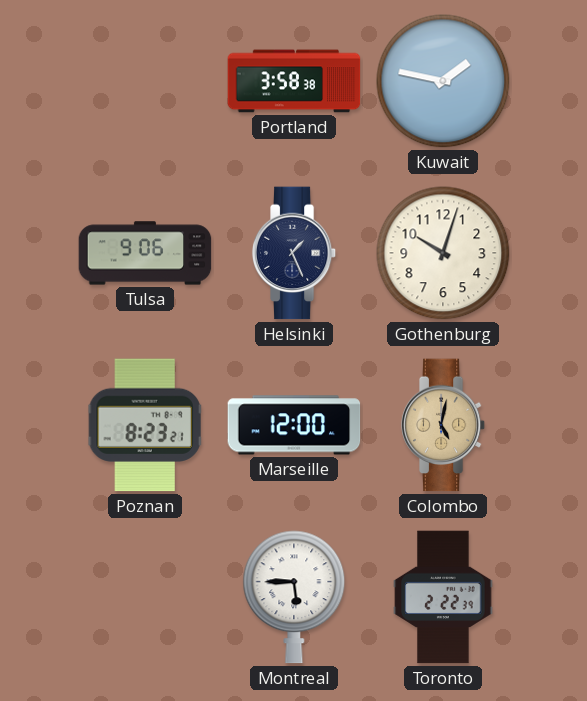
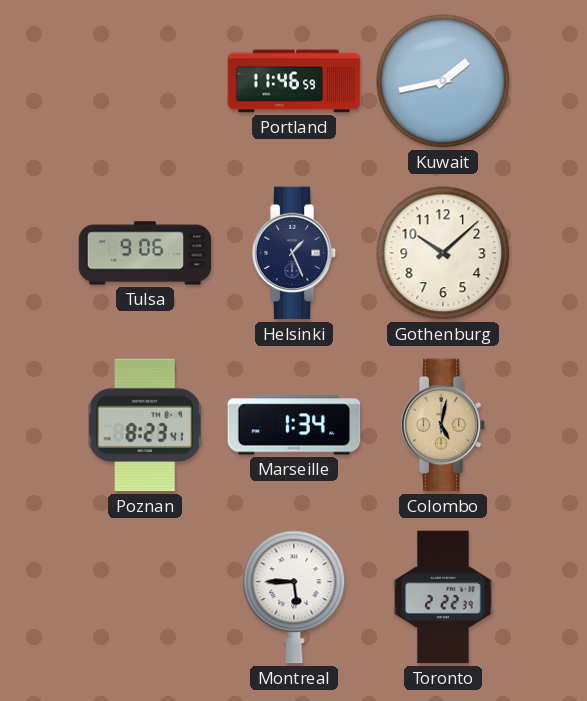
Portland: 3:58 -> 11:46 (294, 81)
Kuwait: 1:47 -> 1:43 (443, 81)
Gothenburg: 10:03 -> 10:08 (443, 253)
Poznan: 8:23:21 -> 8:23:41 (145, 425)
Marseille: 12:00 -> 1:34 (294, 425)
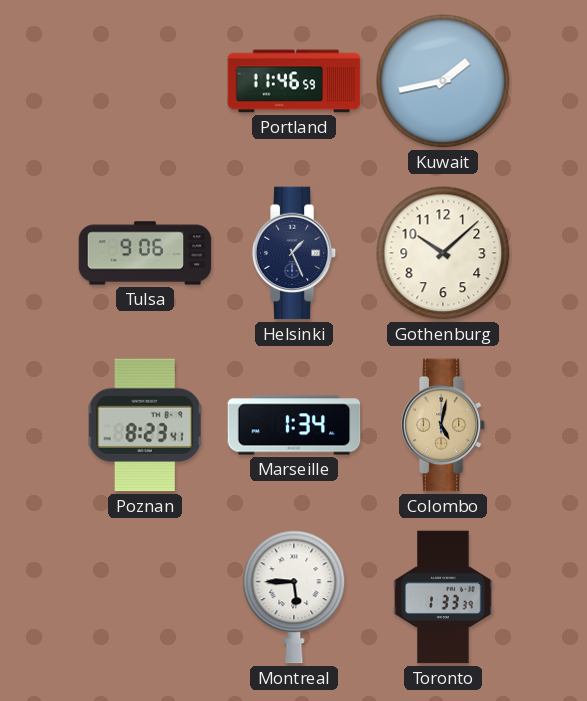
Toronto: 2:22 -> 1:33 (443, 597)
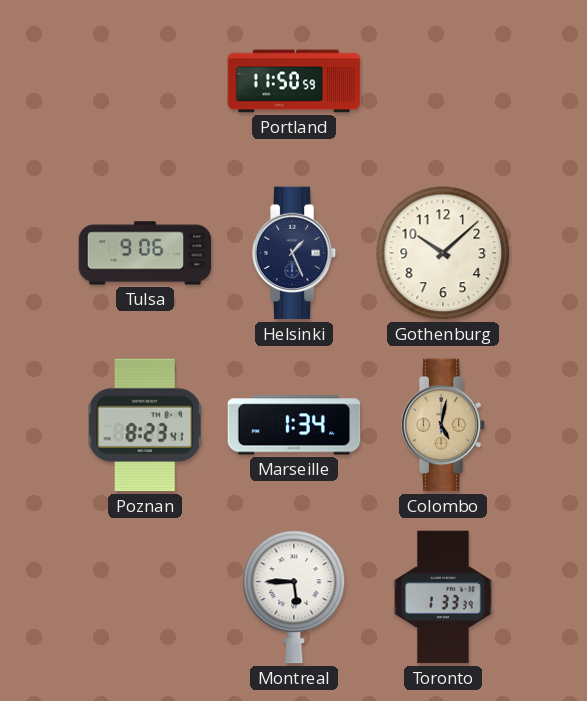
Portland: 11:46 -> 11:50 (294, 81)
Kuwait: 1:43 -> none (443, 81)
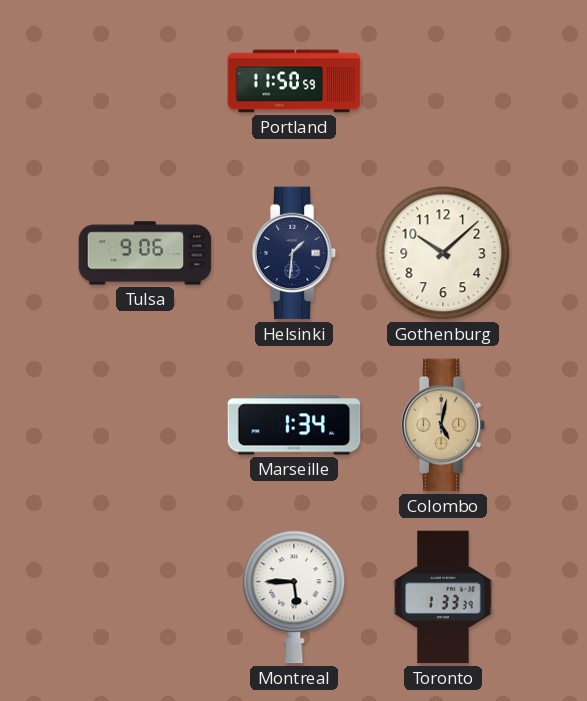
Helsinki: 1:26 -> 1:31 (294, 253)
Poznan: 8:23 -> none (145, 425)
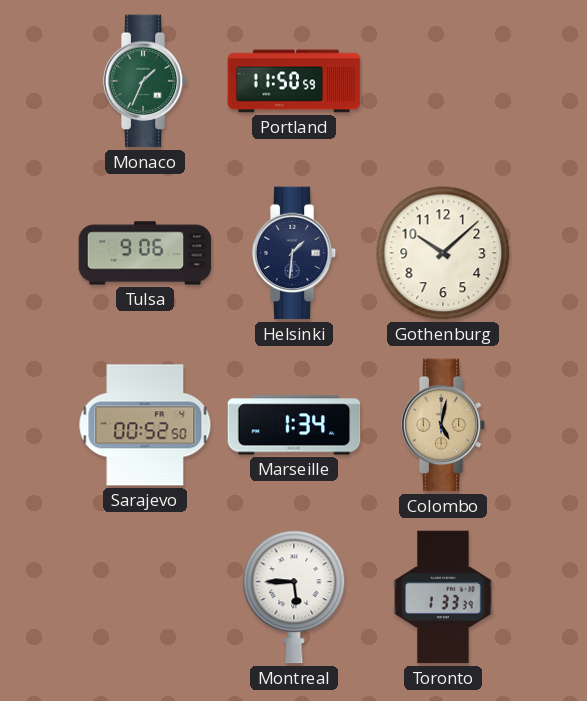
Monaco: none -> 1:34 (145, 81)
Sarajevo: none -> 00:52 (145, 425)
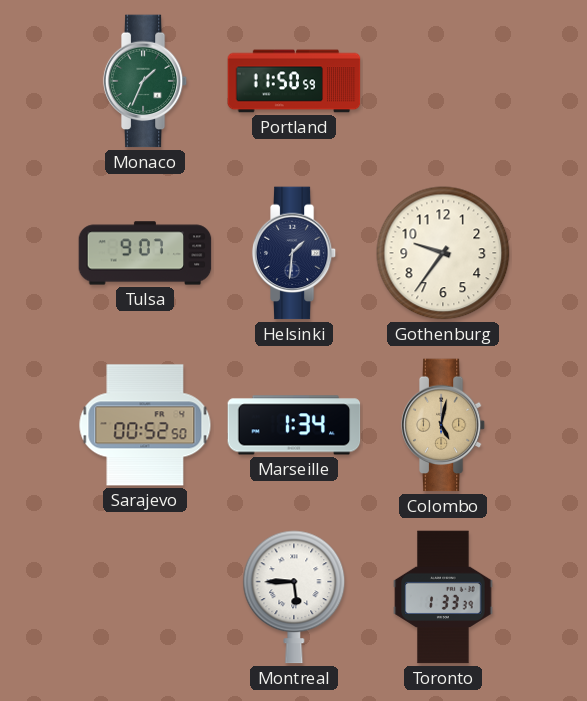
Tulsa: 9:06 -> 9:07 (145, 253)
Gothenburg: 10:08 -> 9:36 (443, 253)
